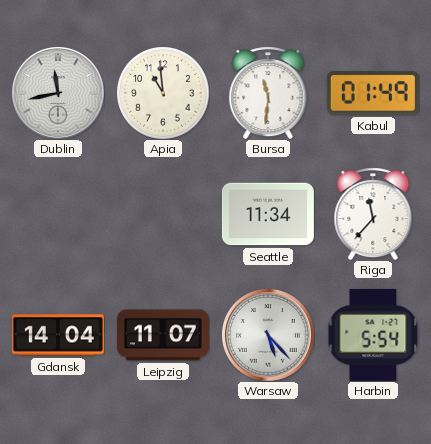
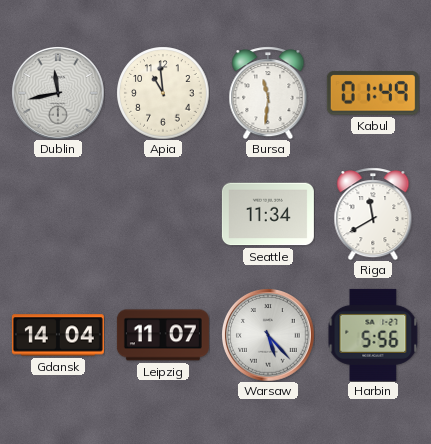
Riga: 11:37 -> 11:40 (373, 214)
Harbin: 5:54 -> 5:56 (373, 335)
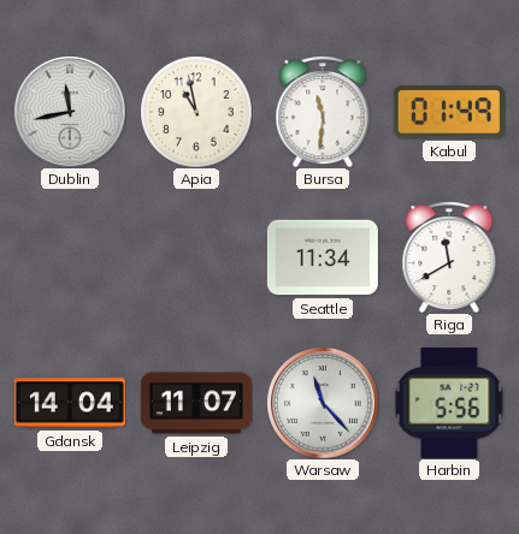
Apia: 10:59 -> 10:58 (196, 112)
Warsaw: 5:23 -> 11:23 (323, 403)
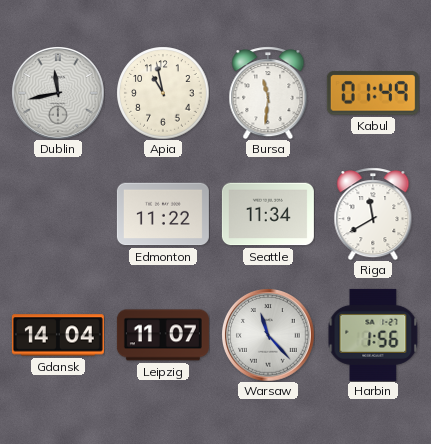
Edmonton: none -> 11:22 (163, 214)
Harbin: 5:56 -> 1:56 (373, 335)
